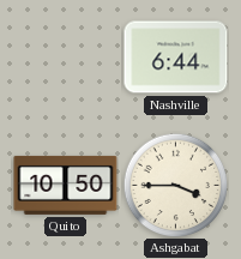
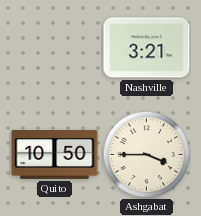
Nashville: 6:44 -> 3:21 (147, 48)
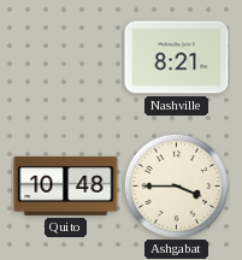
Nashville: 3:21 -> 8:21 (177, 58)
Quito: 10:50 -> 10:48 (66, 185)
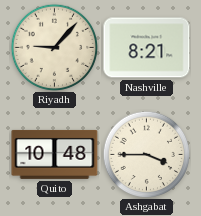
Riyadh: none -> 9:07 (54, 47)
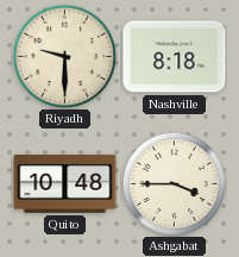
Riyadh: 9:07 -> 9:30 (64, 56)
Nashville: 8:21 -> 8:18 (175, 57)
